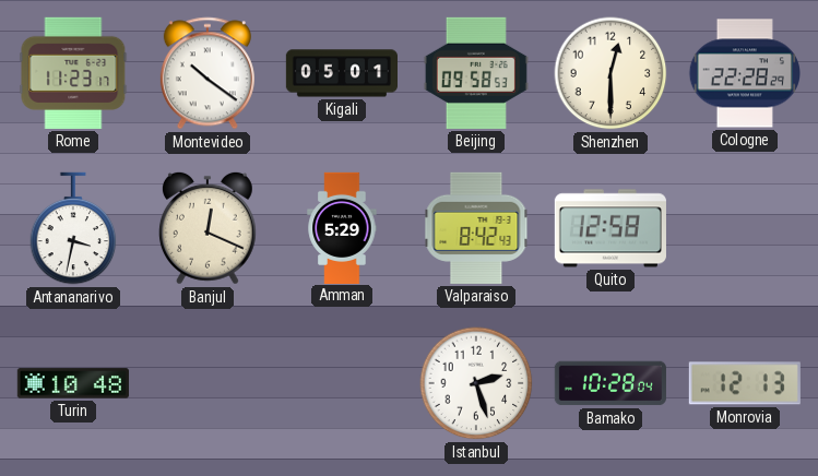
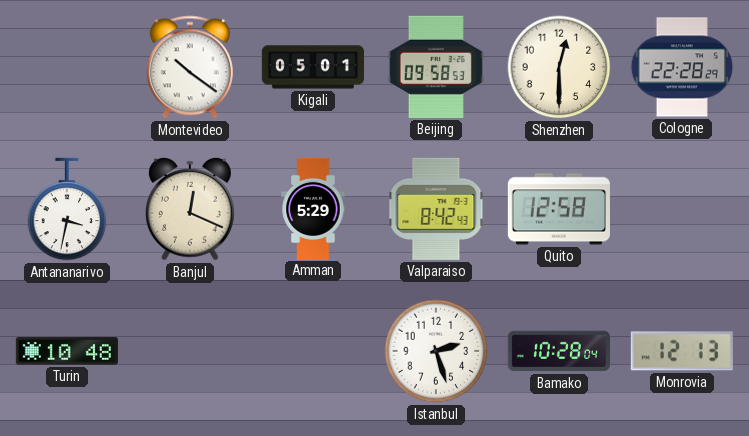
Rome: 11:23 -> none (73, 73)
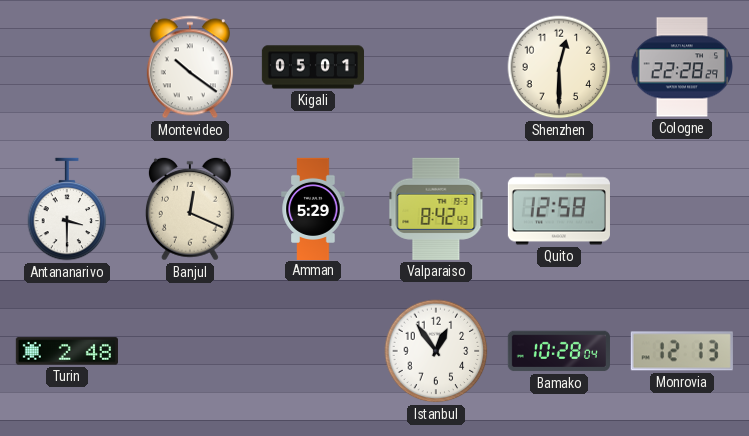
Beijing: 09:58 -> none (436, 67)
Antananarivo: 3:32 -> 3:30 (67, 209)
Turin: 10:48 -> 2:48 (67, 351)
Istanbul: 2:27 -> 12:54 (436, 351)
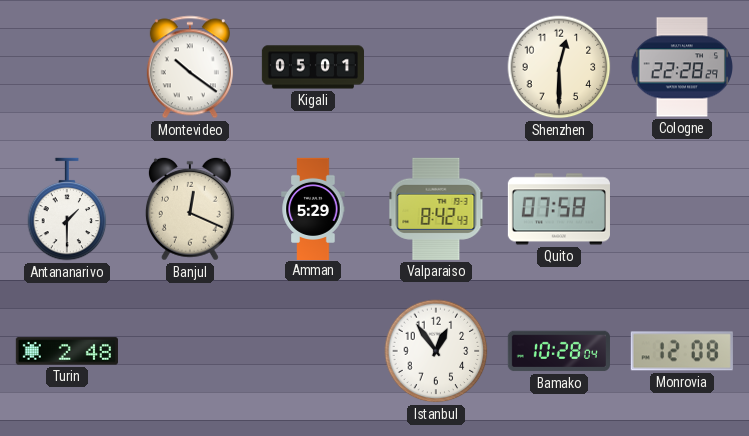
Antananarivo: 3:30 -> 1:30 (67, 209)
Quito: 12:58 -> 07:58 (559, 209)
Monrovia: 12:13 -> 12:08 (682, 351)
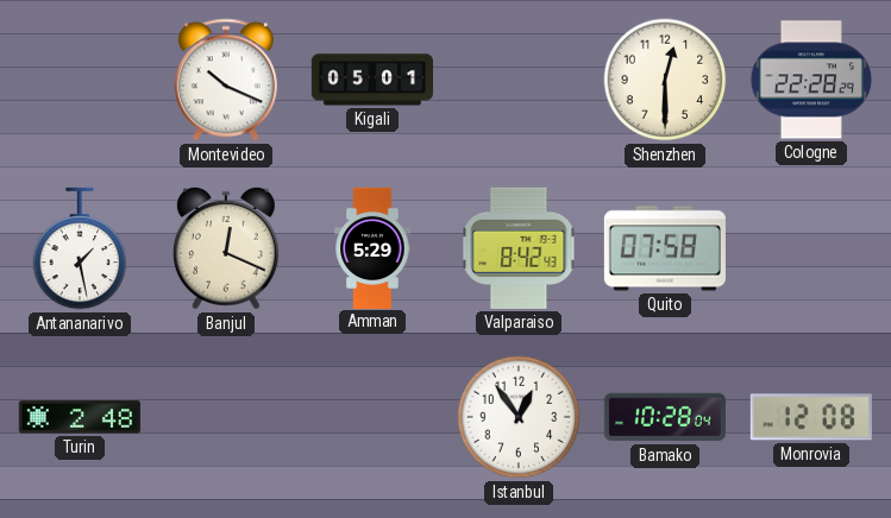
Montevideo: 10:21 -> 10:19 (226, 80)
Antananarivo: 1:30 -> 1:28 (80, 248)
